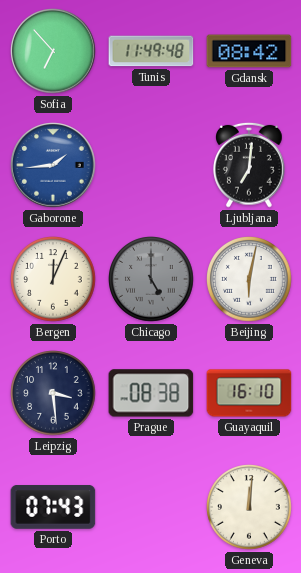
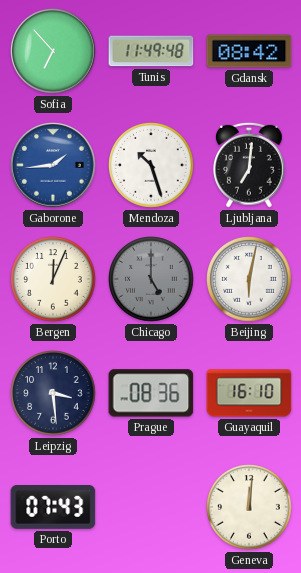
Mendoza: none -> 10:27 (151, 165)
Prague: 08:38 -> 08:36 (151, 393)
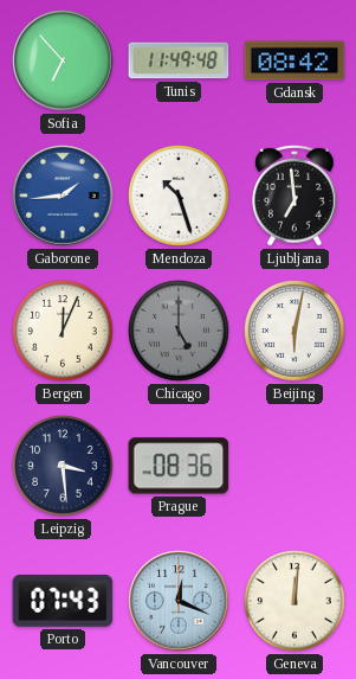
Ljubljana: 7:01 -> 6:59 (296, 196)
Guayaquil: 16:10 -> none (249, 393)
Vancouver: none -> 12:19 (179, 601)
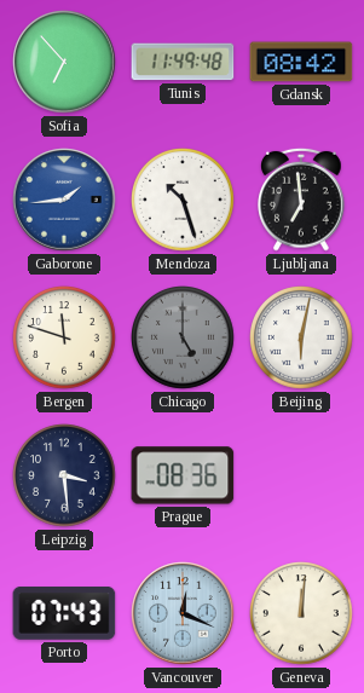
Bergen: 12:04 -> 11:48 (64, 337)
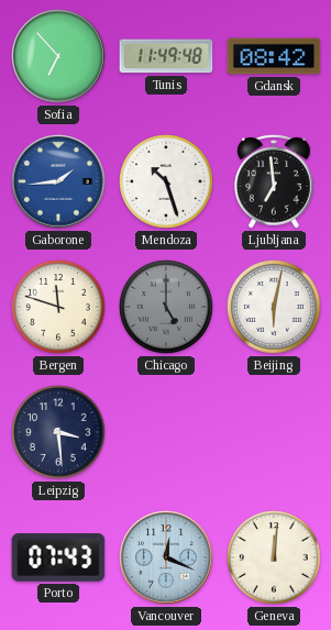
Prague: 08:36 -> none (183, 475)
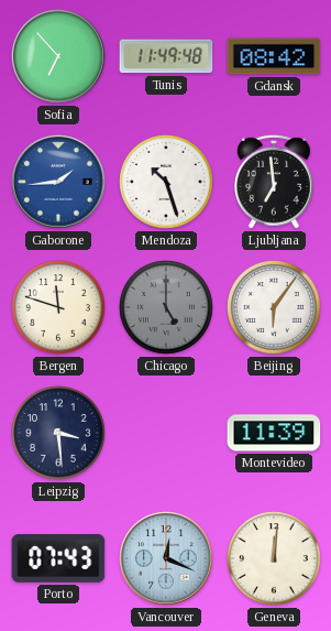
Beijing: 6:02 -> 6:06 (274, 307)
Montevideo: none -> 11:39 (274, 433)
